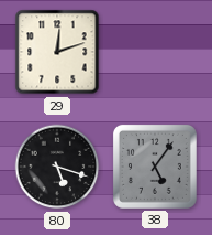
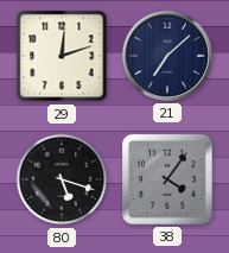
21: none -> 7:08 (167, 56)
38: 5:06 -> 4:06 (167, 179)
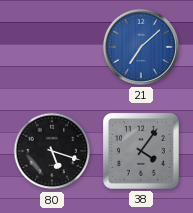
29: 12:12 -> none (62, 56)
21 dial: navy -> blue (141, 47)
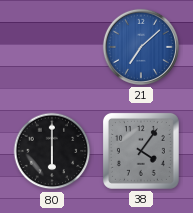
80: 5:18 -> 6:00 (52, 151)
